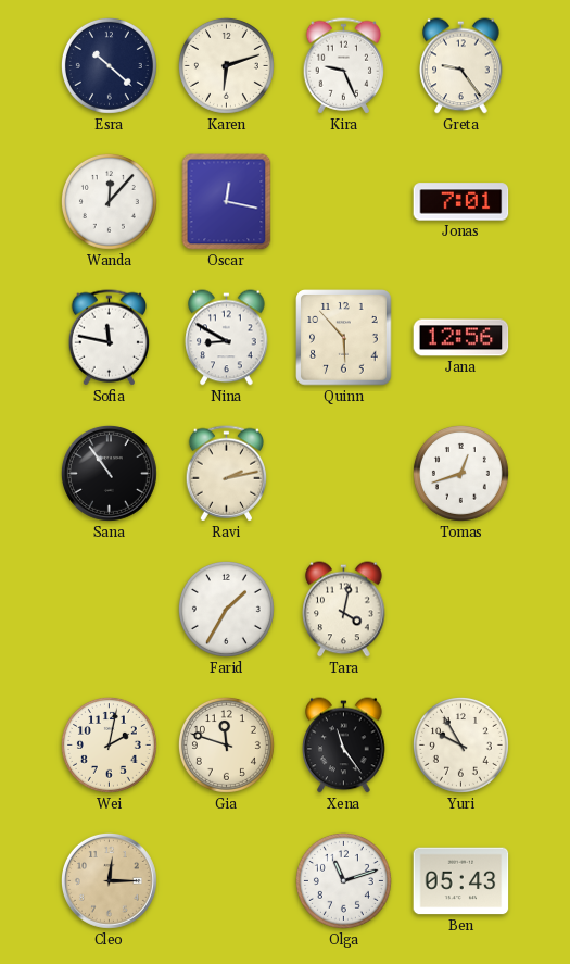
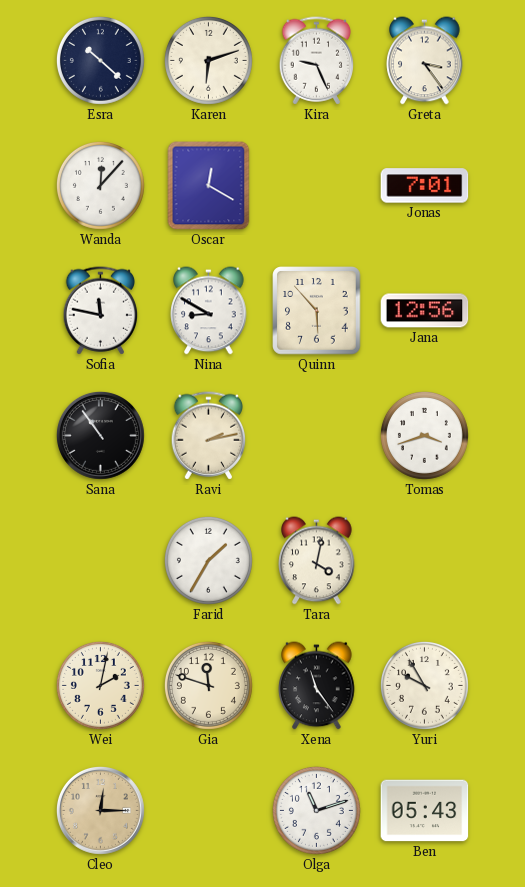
Greta: 9:24 -> 3:24 (425, 61)
Oscar: 12:17 -> 12:20 (209, 186)
Tomas: 12:42 -> 3:42 (424, 435)
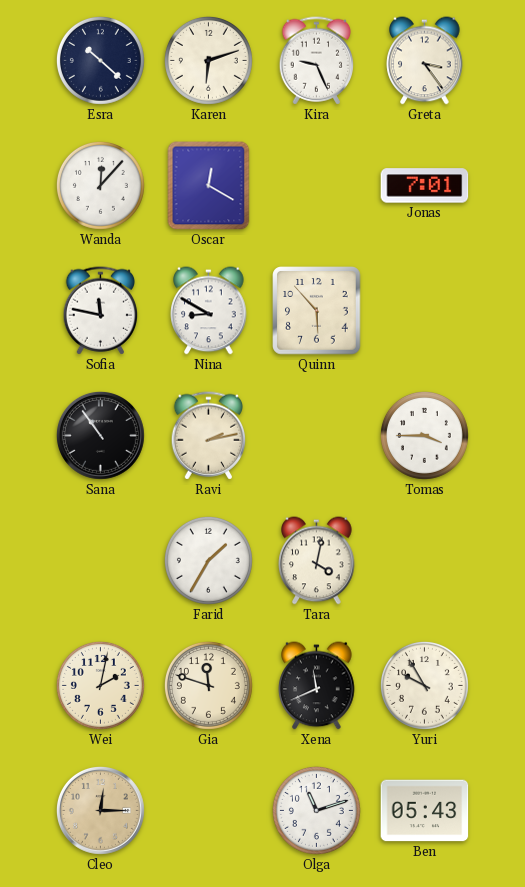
Jana: 12:56 -> none (425, 311)
Tomas: 3:42 -> 3:45 (424, 435)
Xena: 11:24 -> 11:41 (317, 686)
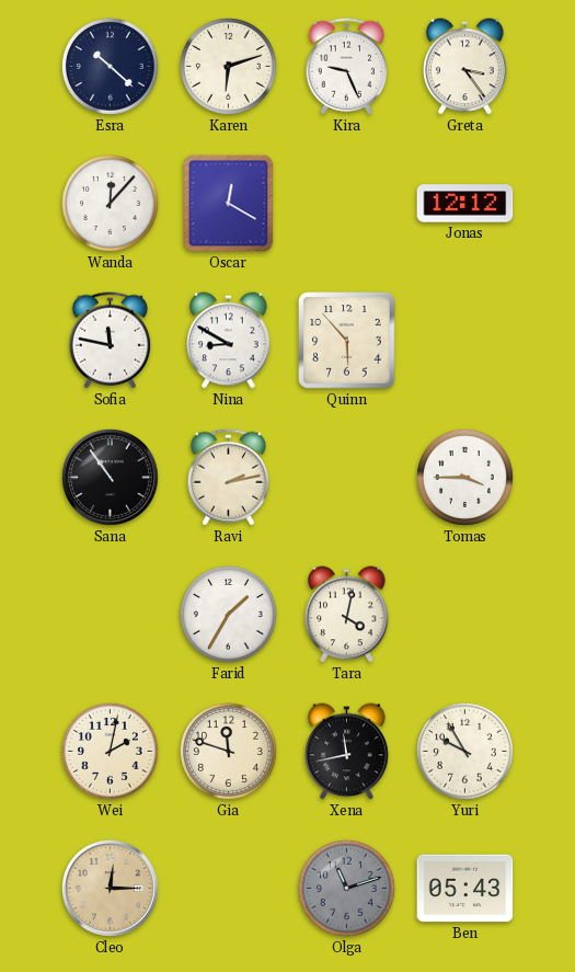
Jonas: 7:01 -> 12:12 (465, 204)
Xena: 11:41 -> 11:43 (347, 752)
Olga dial: white -> grey (346, 888)
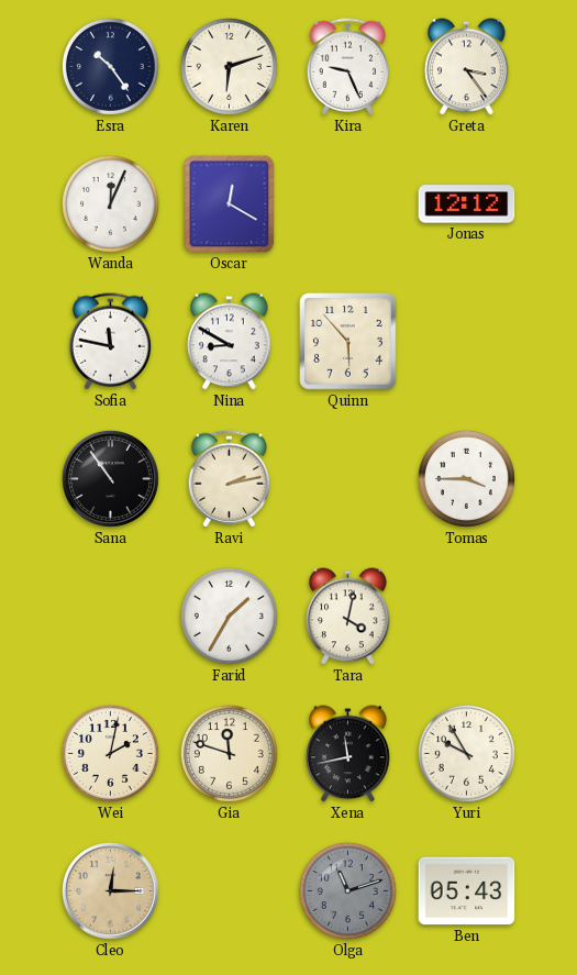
Esra: 10:22 -> 10:24 (110, 66)
Wanda: 12:07 -> 12:04 (110, 203)
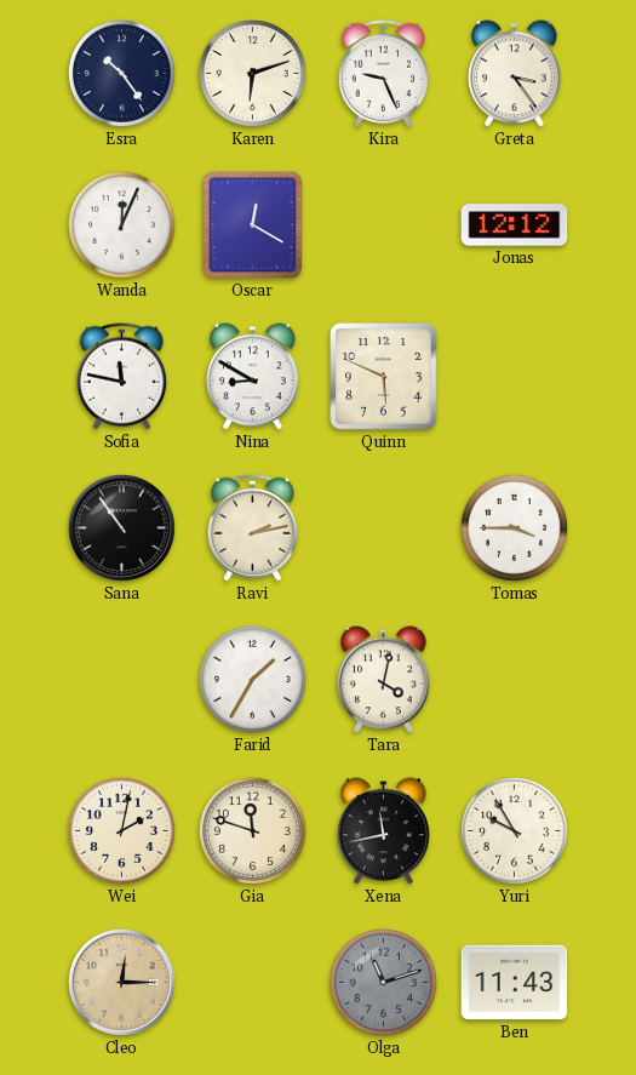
Quinn: 5:53 -> 5:49 (384, 377)
Ben: 05:43 -> 11:43 (515, 983)
